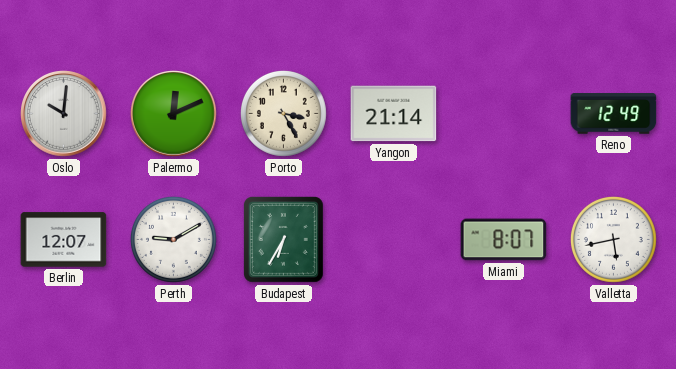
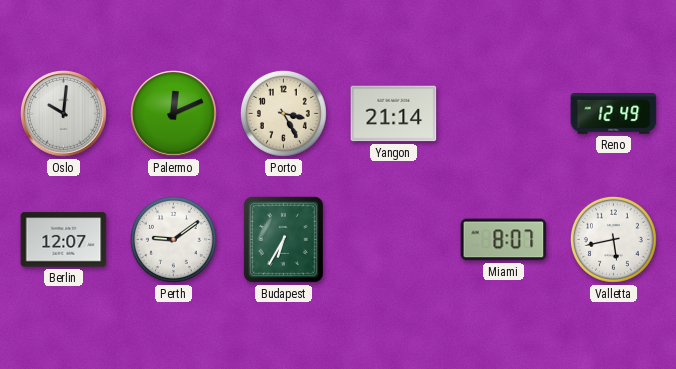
Perth: 9:10 -> 9:09 (173, 239)
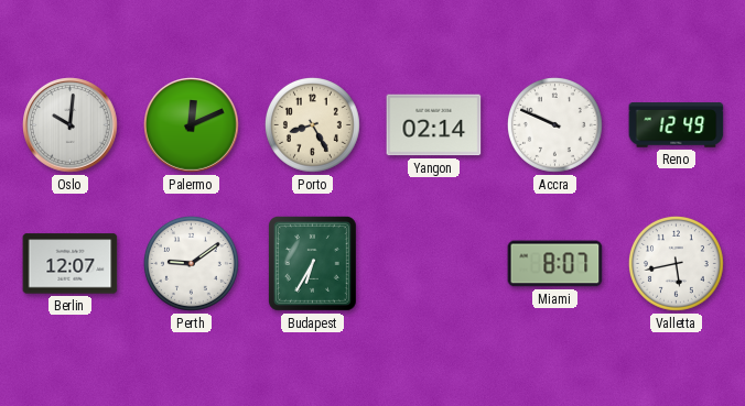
Porto: 3:25 -> 8:25 (312, 124)
Yangon: 21:14 -> 02:14 (434, 125)
Accra: none -> 9:49 (554, 124)
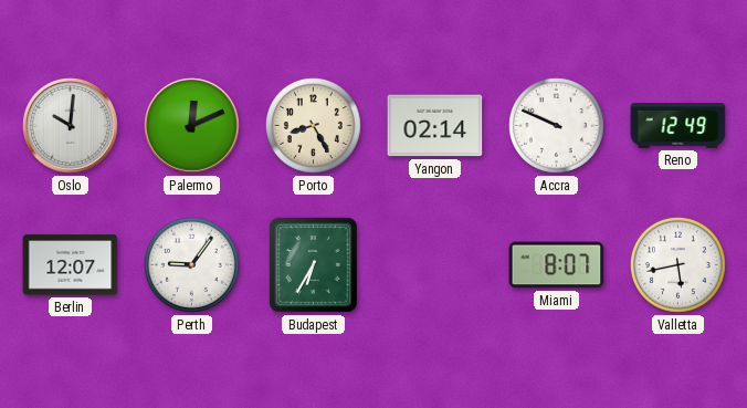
Perth: 9:09 -> 9:06 (191, 264)
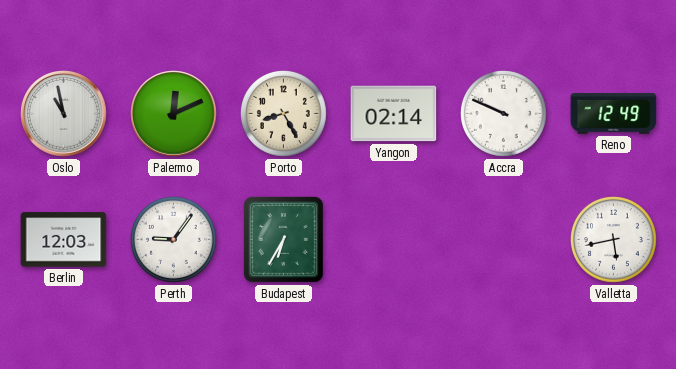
Oslo: 10:01 -> 10:58 (64, 114)
Berlin: 12:07 -> 12:03 (64, 240)
Miami: 8:07 -> none (557, 265)
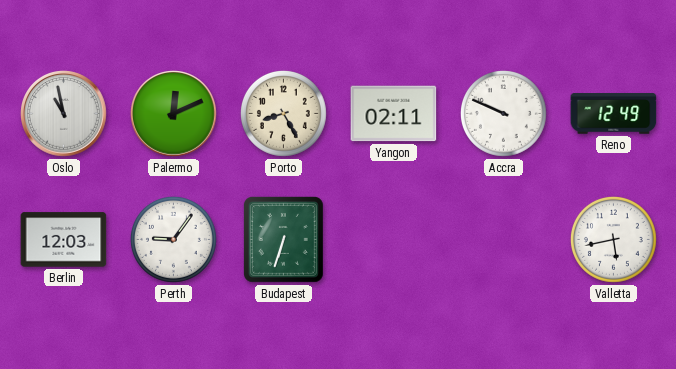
Yangon: 02:14 -> 02:11 (394, 114)
Budapest: 6:35 -> 6:33 (283, 240)
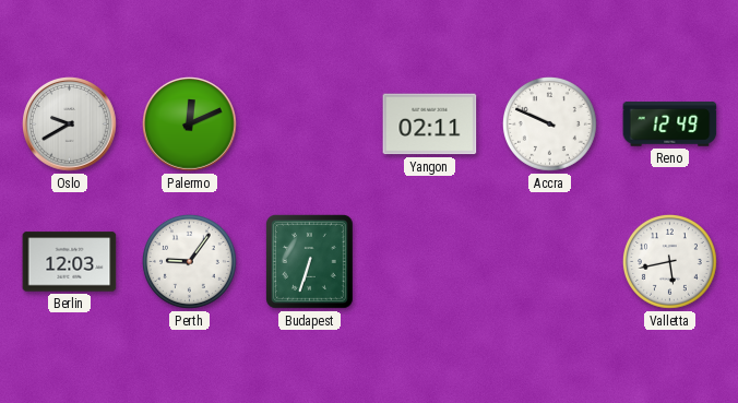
Oslo: 10:58 -> 9:40 (70, 125)
Porto: 8:25 -> none (283, 113)
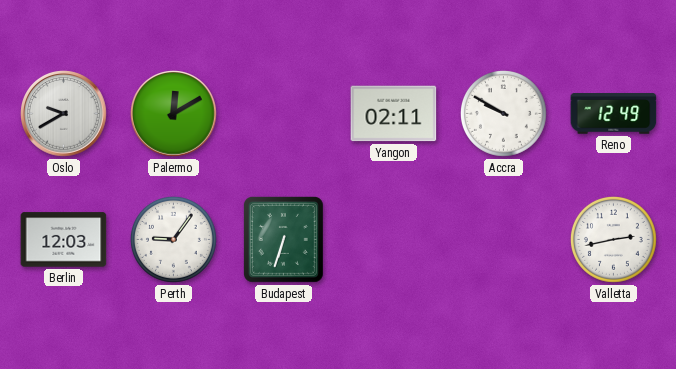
Palermo: 12:11 -> 12:10 (174, 114)
Accra: 9:49 -> 9:50 (503, 113)
Valletta: 5:43 -> 2:43 (613, 239)
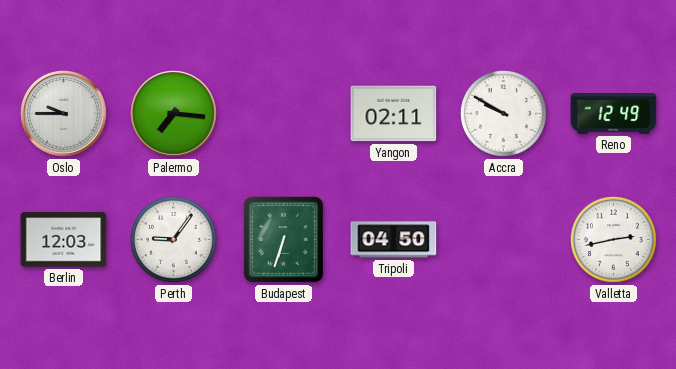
Oslo: 9:40 -> 9:45 (64, 114)
Palermo: 12:10 -> 7:16 (174, 114)
Tripoli: none -> 04:50 (394, 240)
